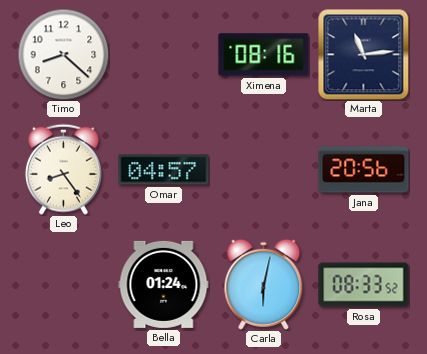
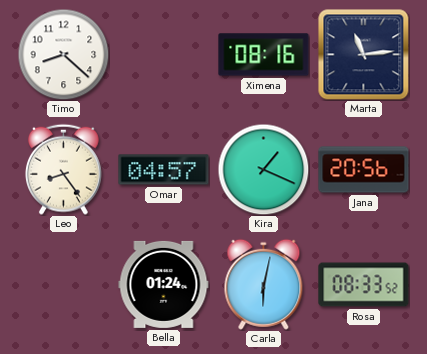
Kira: none -> 1:19 (263, 169)
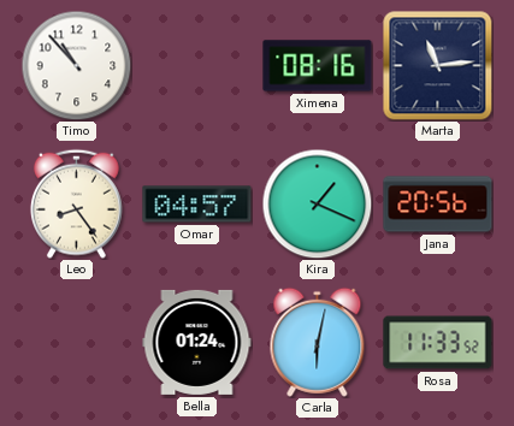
Timo: 8:22 -> 10:53 (76, 65)
Rosa: 08:33 -> 11:33 (438, 343)
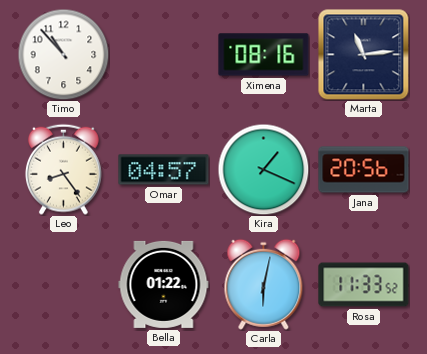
Bella: 01:24 -> 01:22 (164, 284)
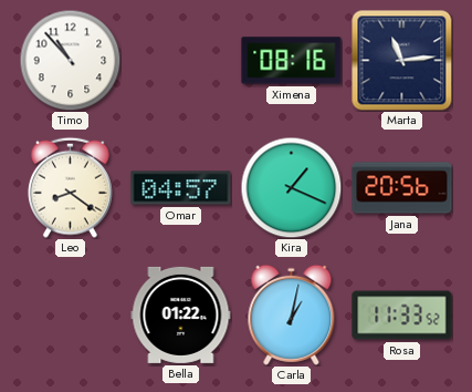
Leo: 8:24 -> 8:21 (70, 187)
Carla: 6:02 -> 1:02 (292, 314)
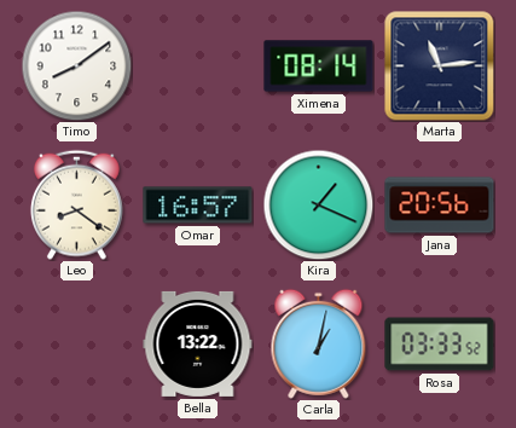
Timo: 10:53 -> 8:09 (76, 65)
Ximena: 08:16 -> 08:14 (319, 66)
Omar: 04:57 -> 16:57 (198, 206)
Bella: 01:22 -> 13:22 (198, 343)
Rosa: 11:33 -> 03:33 (440, 345)
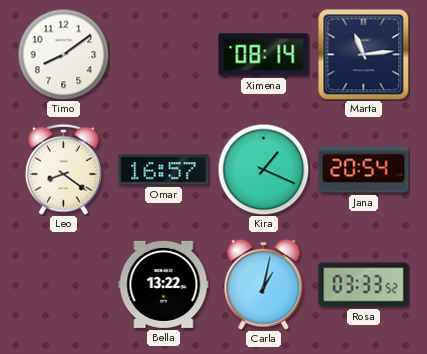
Jana: 20:56 -> 20:54 (364, 170)
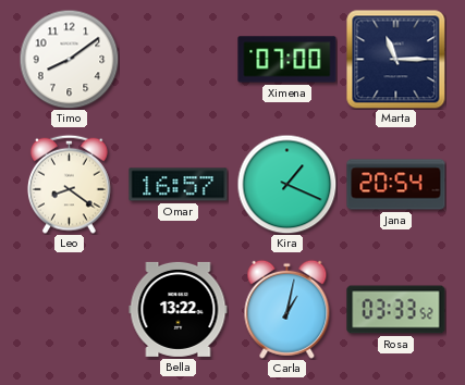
Ximena: 08:14 -> 07:00 (287, 60)
Marta: 11:14 -> 11:15 (395, 59)
